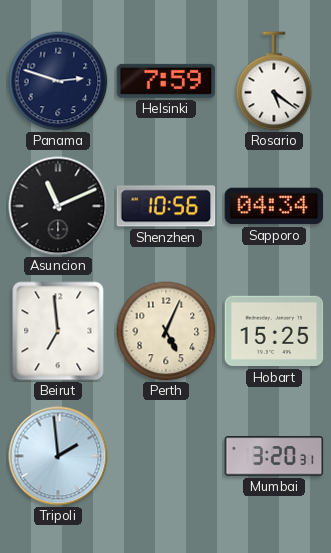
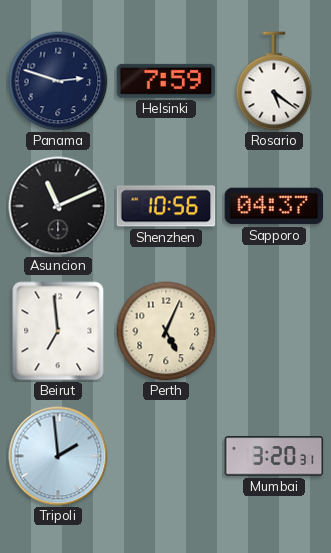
Sapporo: 04:34 -> 04:37 (274, 206)
Hobart: 15:25 -> none (274, 331)
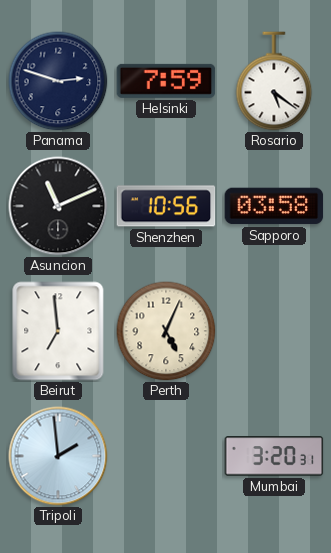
Sapporo: 04:37 -> 03:58 (274, 206)
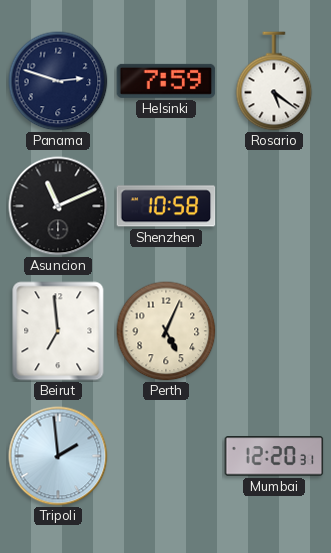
Shenzhen: 10:56 -> 10:58 (166, 206)
Sapporo: 03:58 -> none (274, 206)
Mumbai: 3:20 -> 12:20 (274, 456)
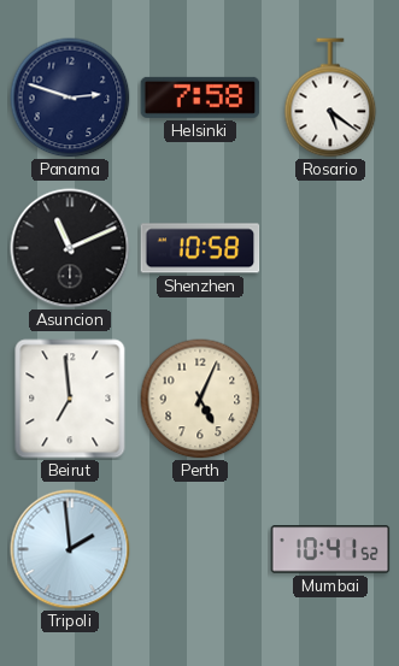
Helsinki: 7:59 -> 7:58 (200, 98)
Mumbai: 12:20 -> 10:41 (330, 549)
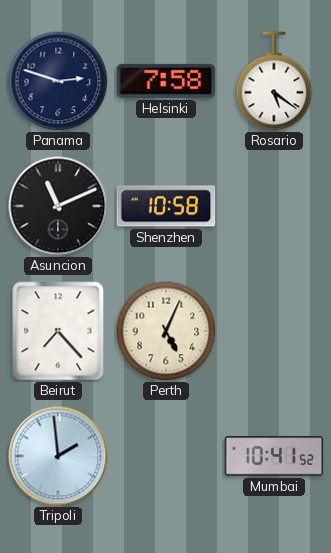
Beirut: 6:59 -> 7:23 (58, 331)
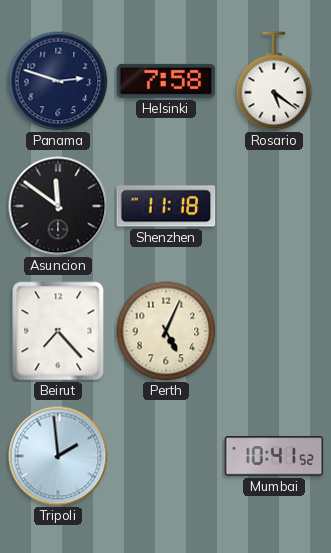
Asuncion: 11:11 -> 11:51 (58, 206)
Shenzhen: 10:58 -> 11:18 (166, 206)
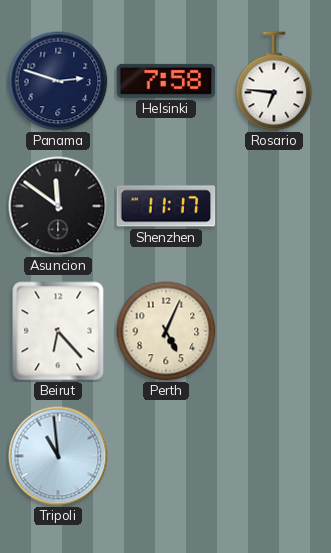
Rosario: 5:21 -> 6:46 (274, 81)
Shenzhen: 11:18 -> 11:17 (166, 206)
Beirut: 7:23 -> 6:23 (58, 331)
Tripoli: 1:59 -> 10:59 (58, 456)
Mumbai: 10:41 -> none (274, 456)
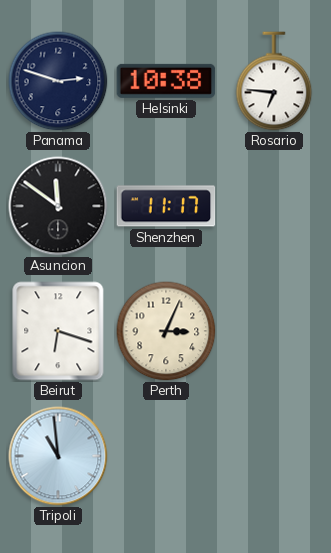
Helsinki: 7:58 -> 10:38 (166, 81)
Beirut: 6:23 -> 6:18 (58, 331)
Perth: 5:04 -> 3:04 (166, 331)
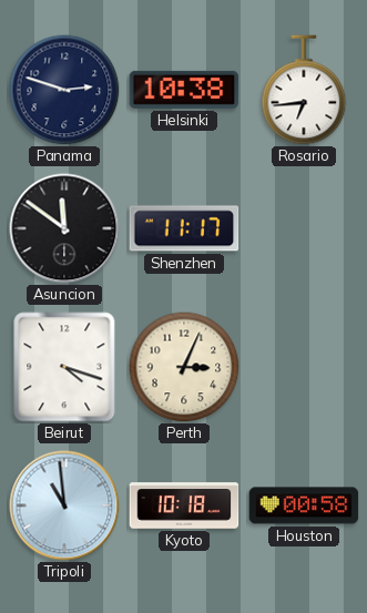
Rosario: 6:46 -> 6:44 (304, 90)
Beirut: 6:18 -> 4:18 (64, 367)
Kyoto: none -> 10:18 (184, 505)
Houston: none -> 00:58 (304, 505)
